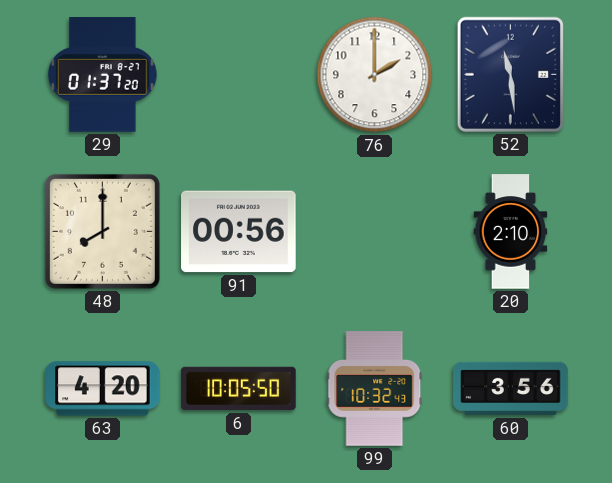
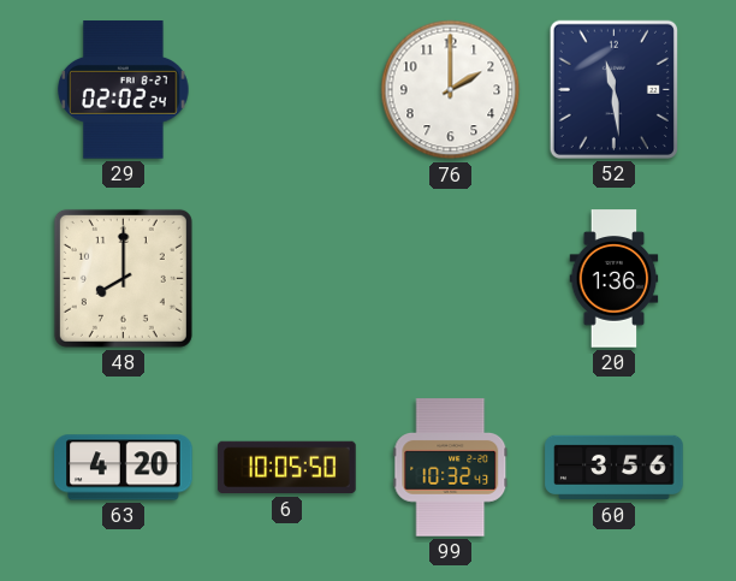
29: 01:37 -> 02:02 (124, 90)
91: 00:56 -> none (239, 232)
20: 2:10 -> 1:36 (615, 279)
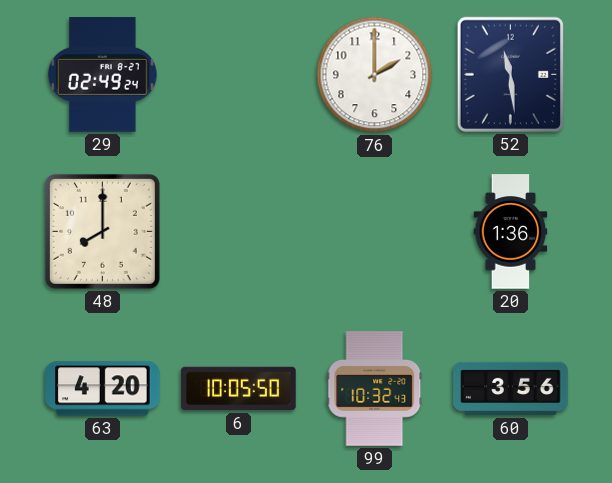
29: 02:02 -> 02:49 (103, 75)
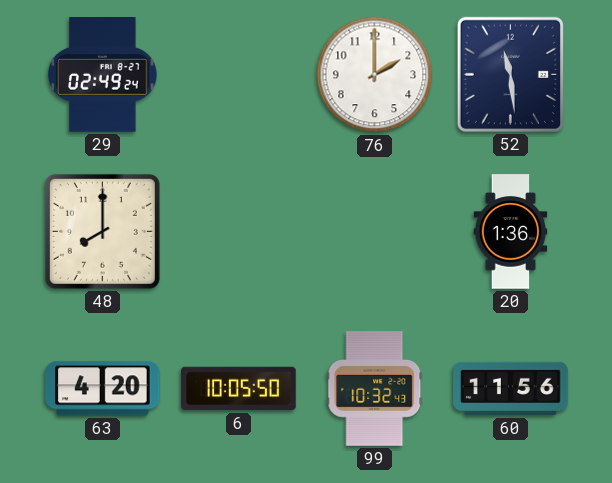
60: 3:56 -> 11:56 (511, 389)
